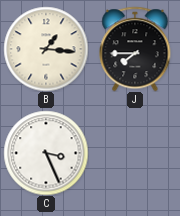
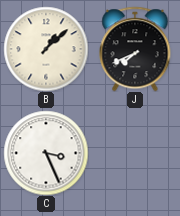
B: 1:16 -> 1:08 (46, 49)
J: 7:45 -> 7:41 (135, 49)
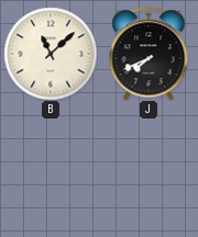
B: 1:08 -> 11:08 (51, 54)
C: 3:26 -> none (46, 153)
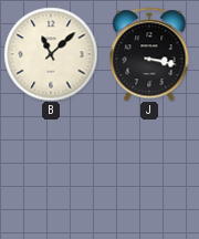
J: 7:41 -> 3:17 (149, 54)
